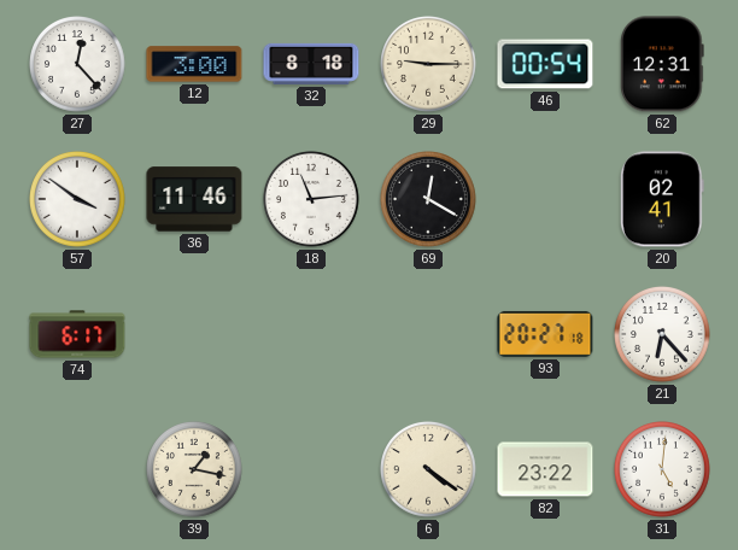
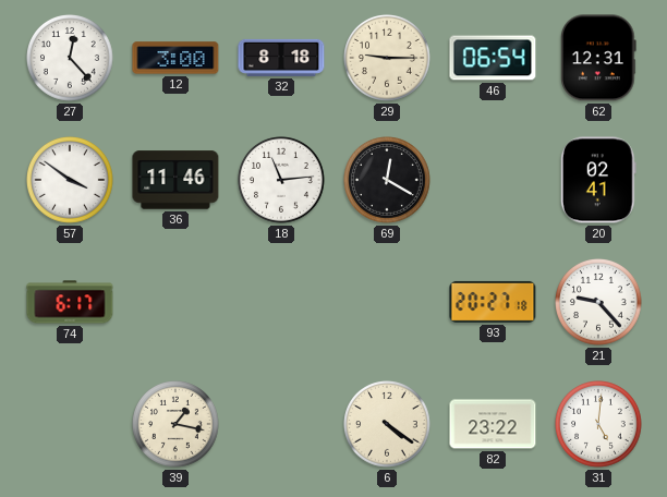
46: 00:54 -> 06:54 (493, 58)
21: 6:23 -> 9:23 (599, 303)
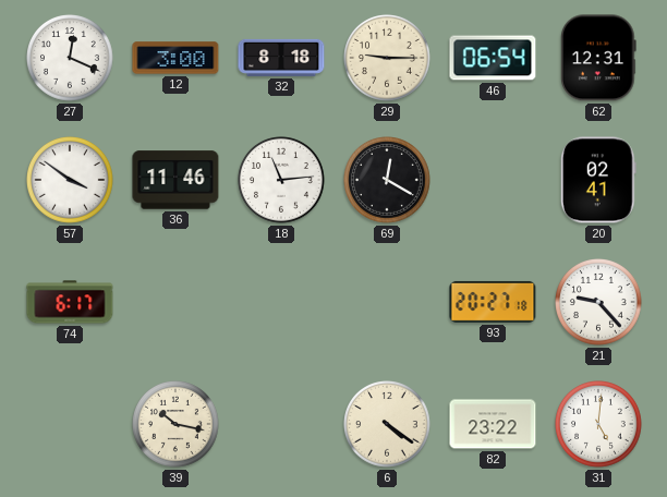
27: 12:23 -> 12:19 (71, 59)
39: 1:17 -> 10:17 (177, 425)
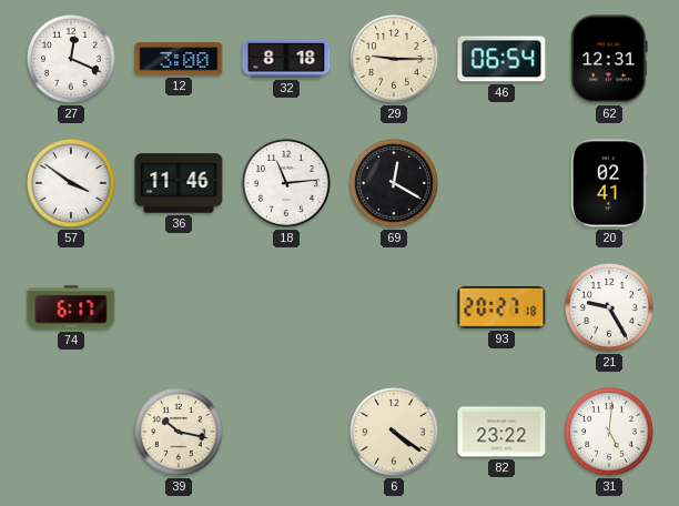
21: 9:23 -> 9:25 (610, 308)
